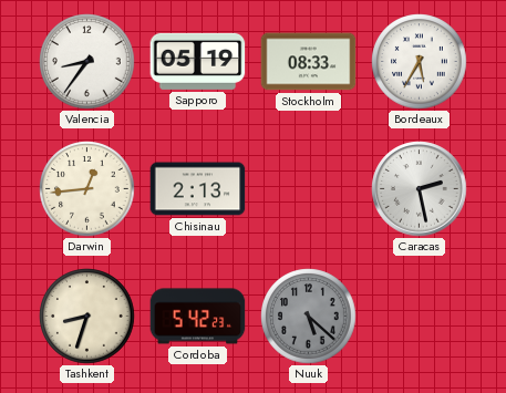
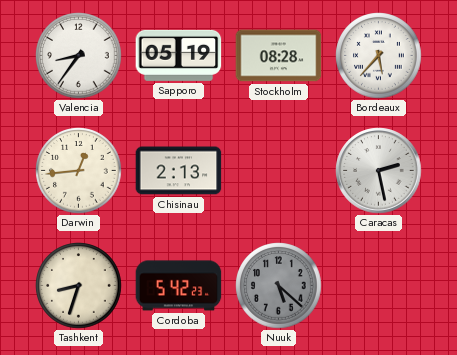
Stockholm: 08:33 -> 08:28 (279, 56)
Bordeaux: 5:35 -> 5:37 (379, 56)
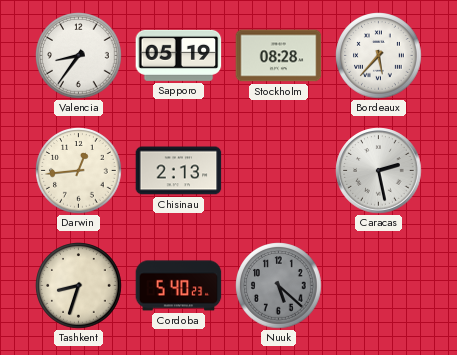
Cordoba: 5:42 -> 5:40 (179, 286)
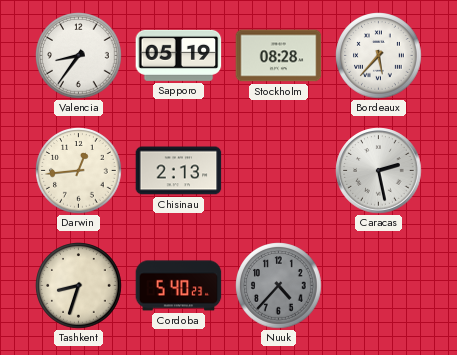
Nuuk: 5:22 -> 4:37 (279, 286)
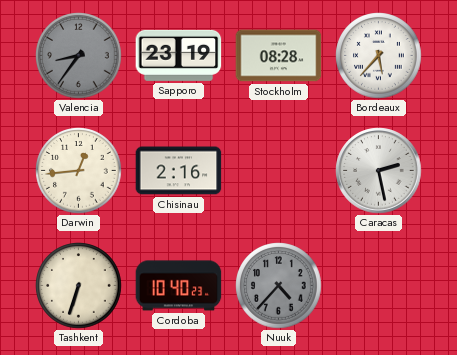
Valencia dial: white -> grey (79, 56)
Sapporo: 05:19 -> 23:19 (179, 55)
Chisinau: 2:13 -> 2:16 (179, 171)
Tashkent: 8:33 -> 6:33 (79, 286)
Cordoba: 5:40 -> 10:40 (179, 286)
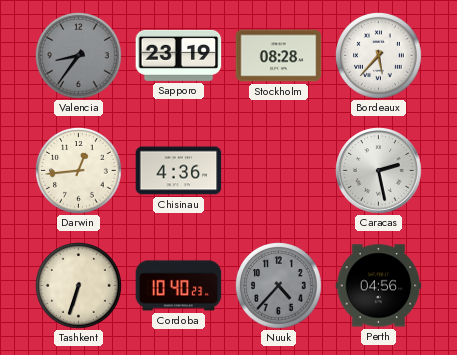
Chisinau: 2:16 -> 4:36 (179, 171)
Perth: none -> 04:56 (379, 286)
